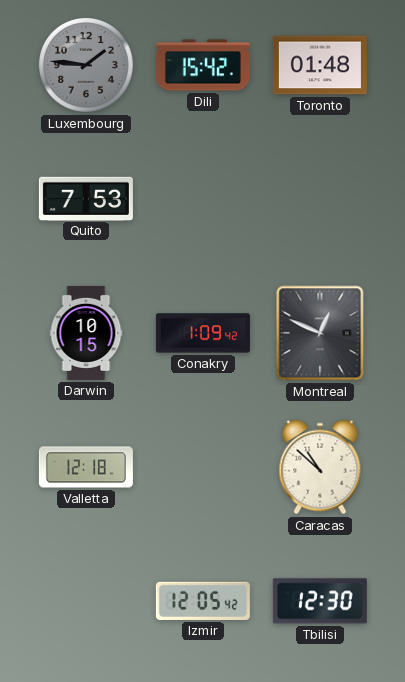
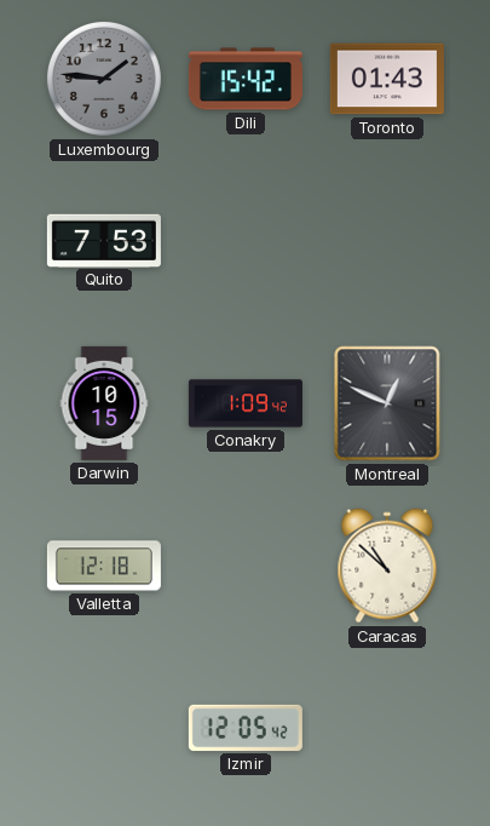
Toronto: 01:48 -> 01:43 (387, 79)
Tbilisi: 12:30 -> none (320, 601)
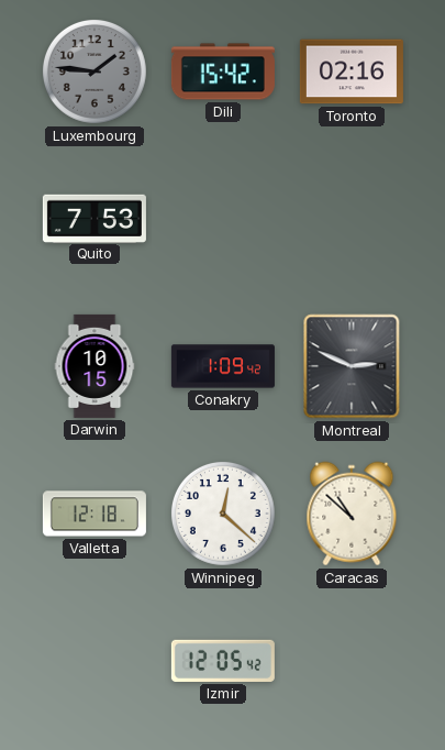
Toronto: 01:43 -> 02:16 (352, 71)
Montreal: 12:49 -> 2:49 (352, 366)
Winnipeg: none -> 12:22 (223, 514)
